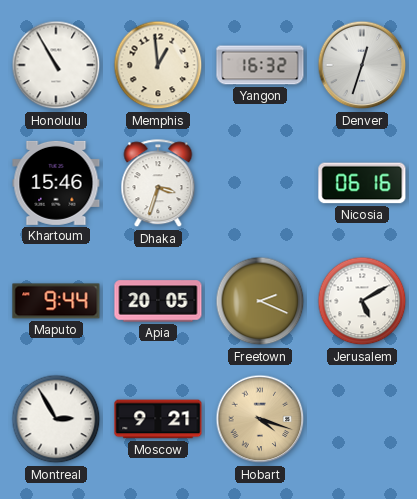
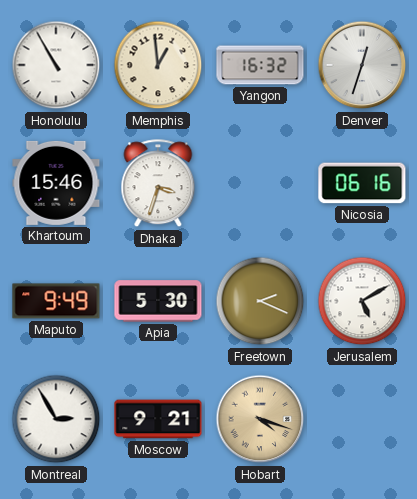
Maputo: 9:44 -> 9:49 (56, 301)
Apia: 20:05 -> 5:30 (158, 301)
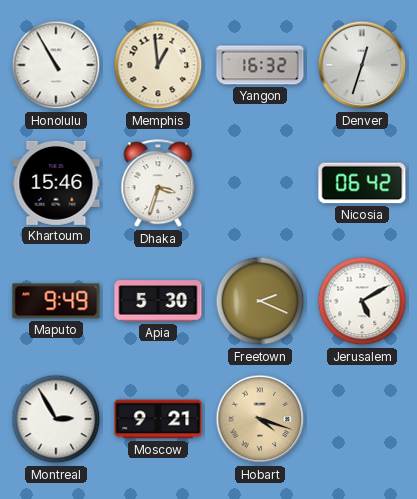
Nicosia: 06:16 -> 06:42 (362, 183)
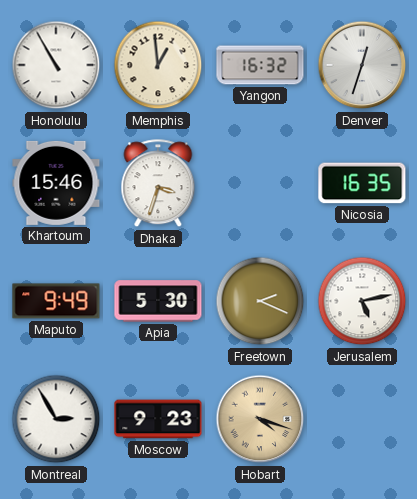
Nicosia: 06:42 -> 16:35 (362, 183)
Jerusalem: 5:10 -> 5:13 (362, 301)
Moscow: 9:21 -> 9:23 (158, 419)
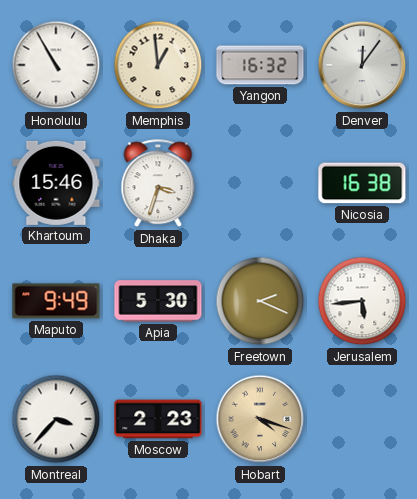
Denver: 12:33 -> 12:06 (362, 65)
Nicosia: 16:35 -> 16:38 (362, 183)
Jerusalem: 5:13 -> 5:44 (362, 301)
Montreal: 2:55 -> 3:37 (56, 419)
Moscow: 9:23 -> 2:23 (158, 419)
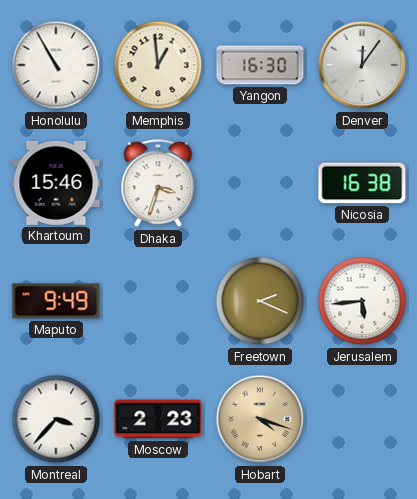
Yangon: 16:32 -> 16:30 (260, 65)
Apia: 5:30 -> none (158, 301)
